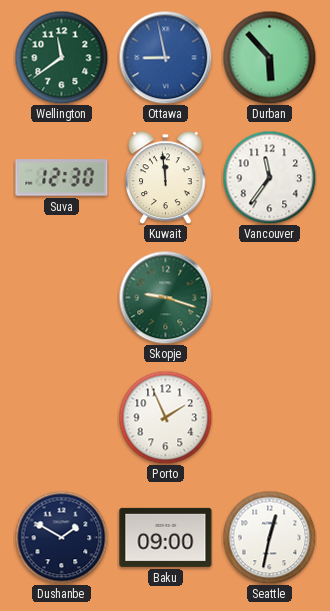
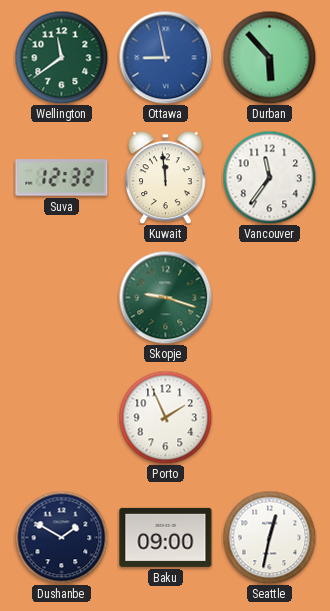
Suva: 12:30 -> 12:32 (62, 178)
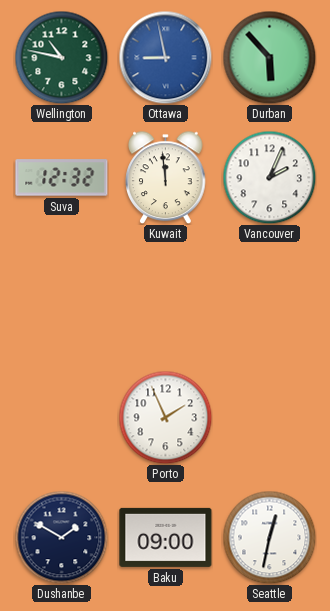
Wellington: 11:39 -> 10:47 (61, 57)
Vancouver: 11:36 -> 2:04 (269, 177)
Skopje: 9:18 -> none (165, 297)
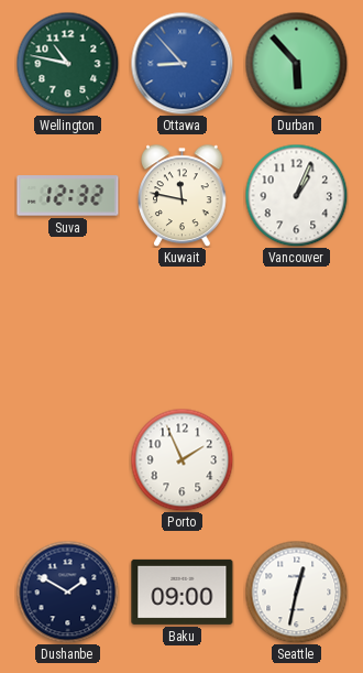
Ottawa: 8:58 -> 8:53 (182, 63)
Kuwait: 11:59 -> 11:47 (183, 195)
Vancouver: 2:04 -> 1:04 (296, 195)
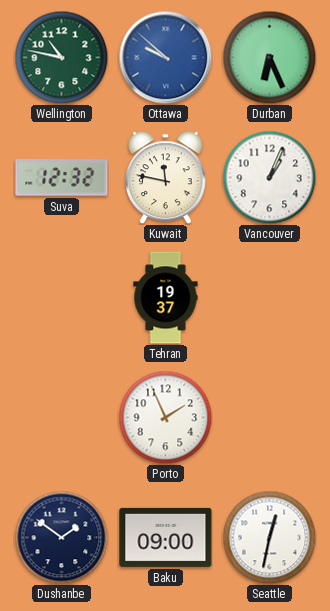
Ottawa: 8:53 -> 9:52 (165, 57)
Durban: 5:53 -> 6:26 (269, 57)
Tehran: none -> 19:37 (166, 298)
Dushanbe: 1:50 -> 1:51 (61, 537)
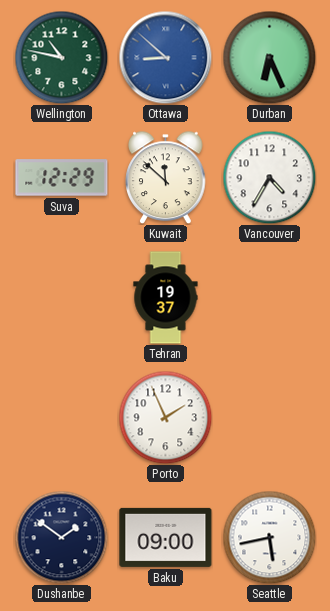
Ottawa: 9:52 -> 8:52 (165, 57)
Suva: 12:32 -> 12:29 (62, 178)
Kuwait: 11:47 -> 11:52 (166, 177)
Vancouver: 1:04 -> 4:35 (269, 177)
Seattle: 12:32 -> 5:43 (269, 537)
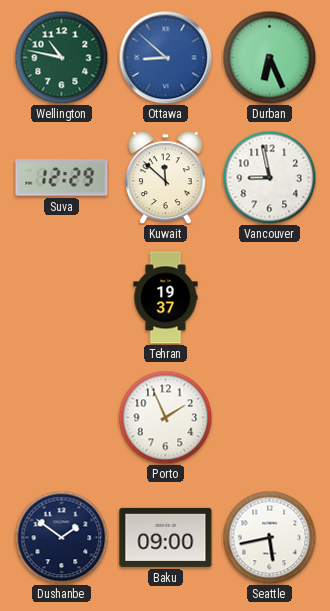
Vancouver: 4:35 -> 8:58 (269, 177)
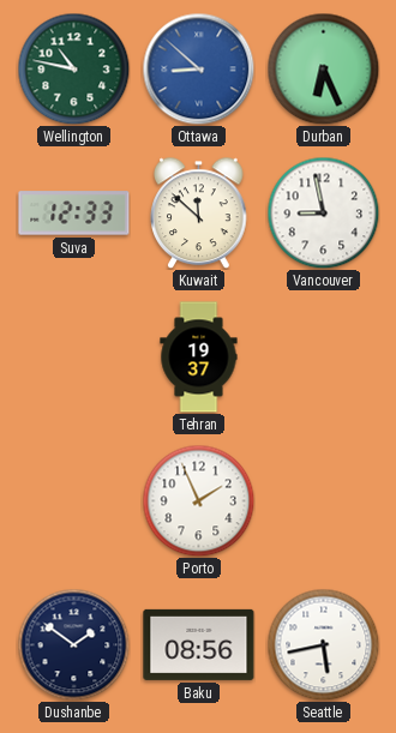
Suva: 12:29 -> 12:33 (74, 214)
Baku: 09:00 -> 08:56 (199, 644)
